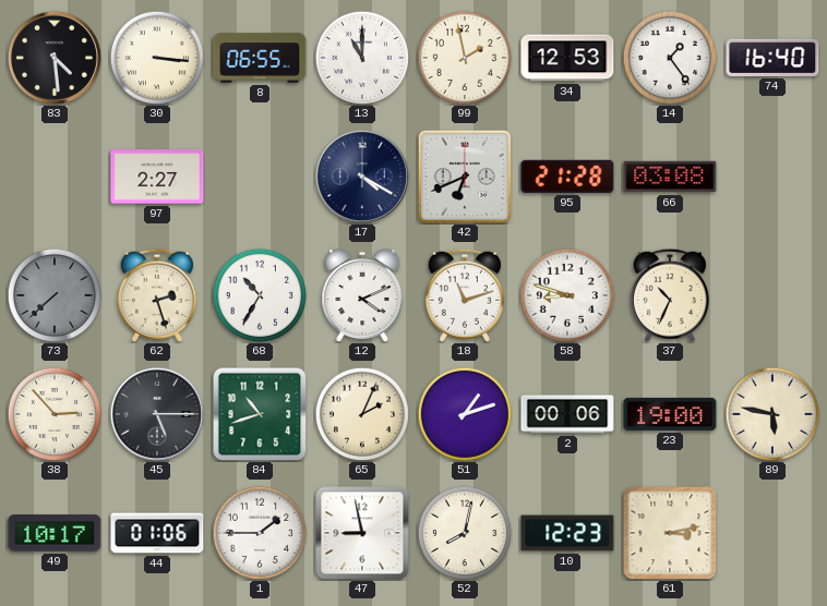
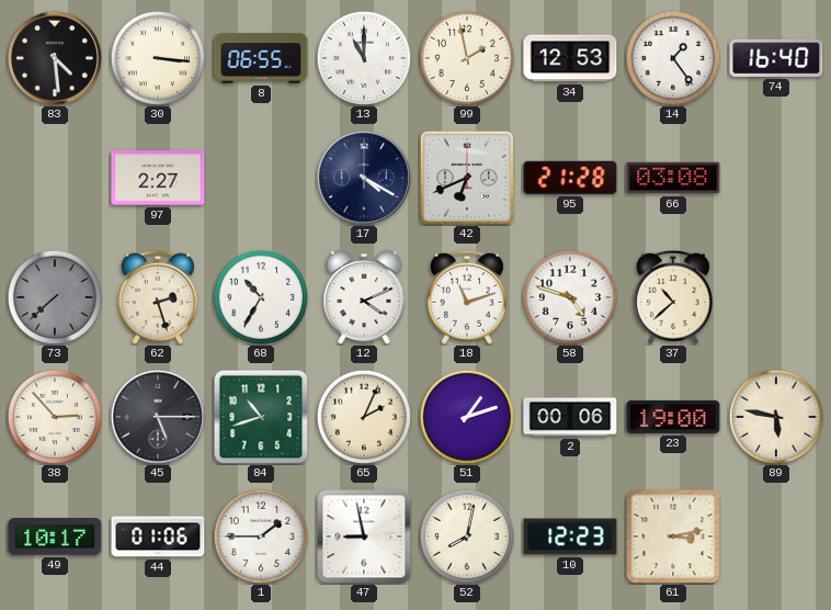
58: 8:48 -> 4:48 (570, 297)
37: 10:34 -> 10:38 (673, 297)
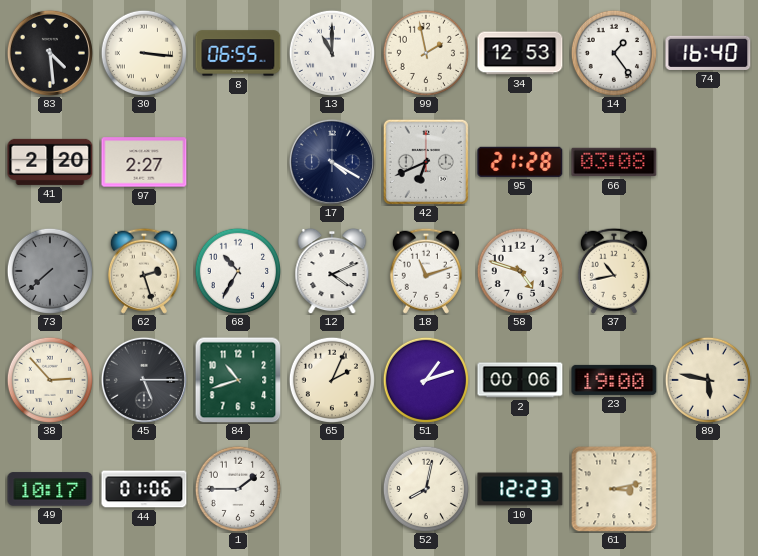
41: none -> 2:20 (50, 162)
37: 10:38 -> 10:43 (614, 271)
47: 8:58 -> none (364, 536)
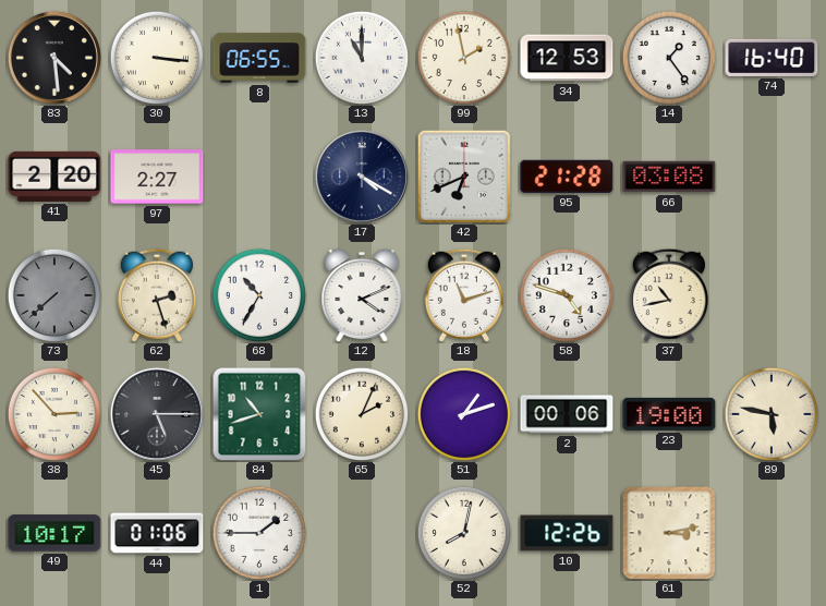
10: 12:23 -> 12:26 (567, 533)
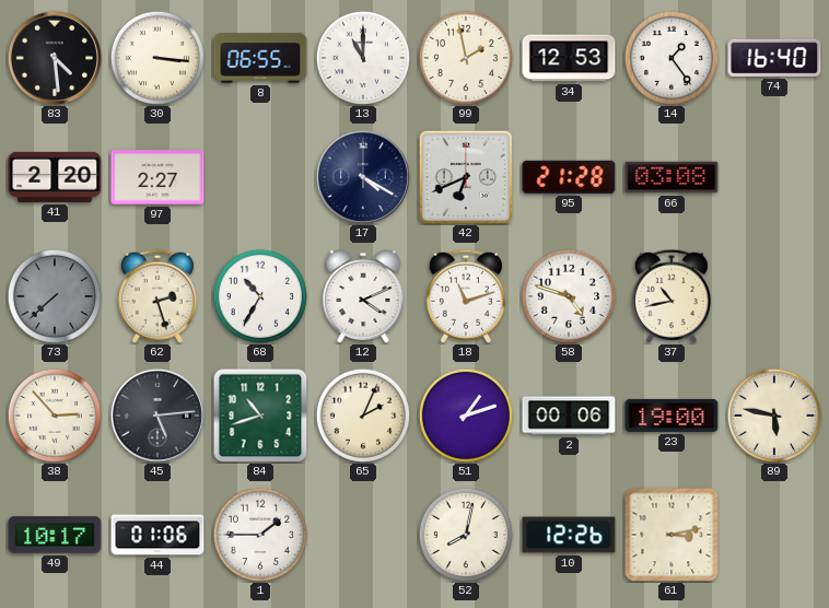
45: 5:15 -> 5:14 (157, 416)
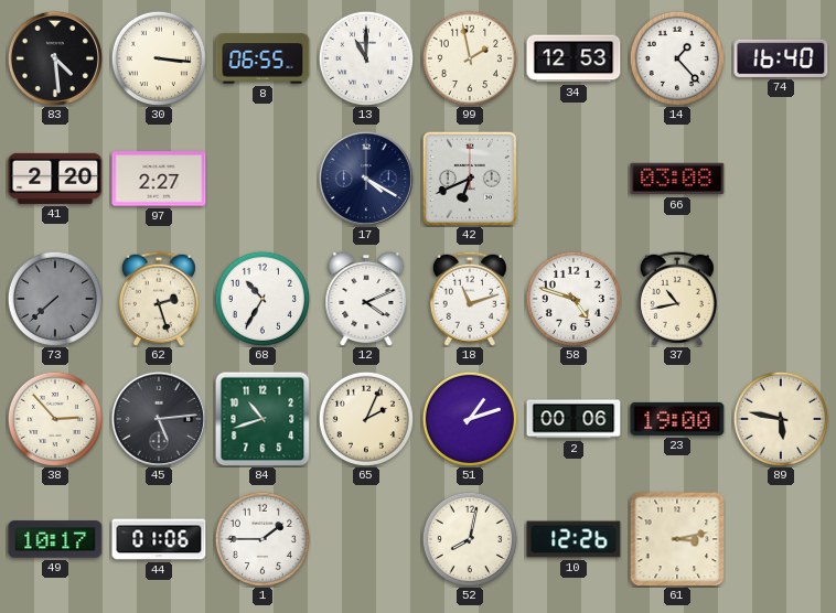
14: 1:24 -> 1:23 (677, 58)
95: 21:28 -> none (569, 177)
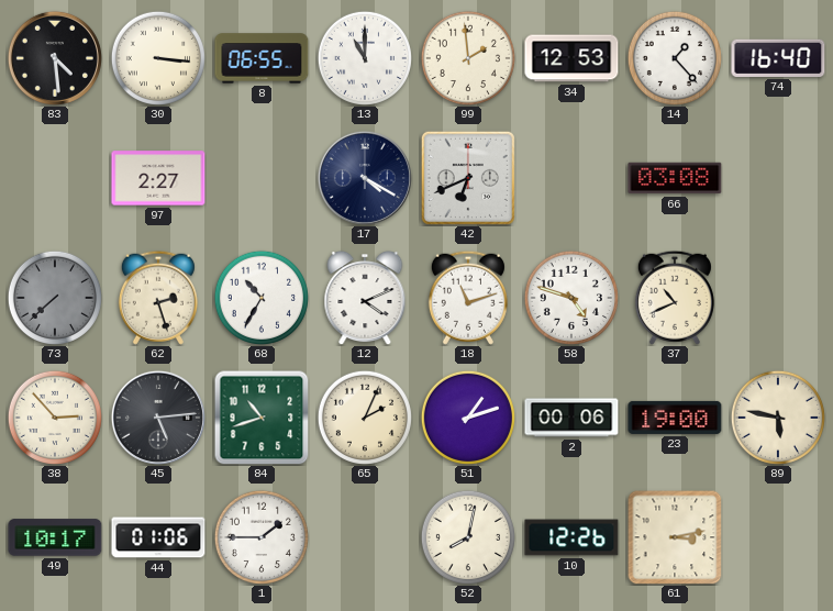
99: 1:58 -> 1:59 (468, 58)
41: 2:20 -> none (55, 179)
37: 10:43 -> 10:41 (675, 298)
